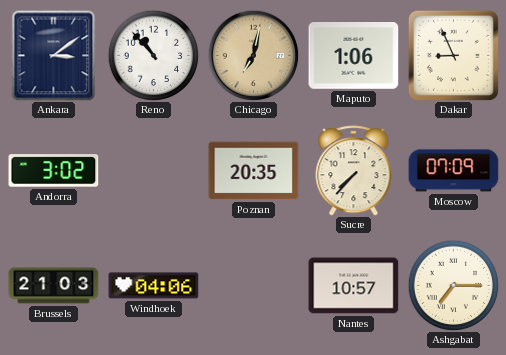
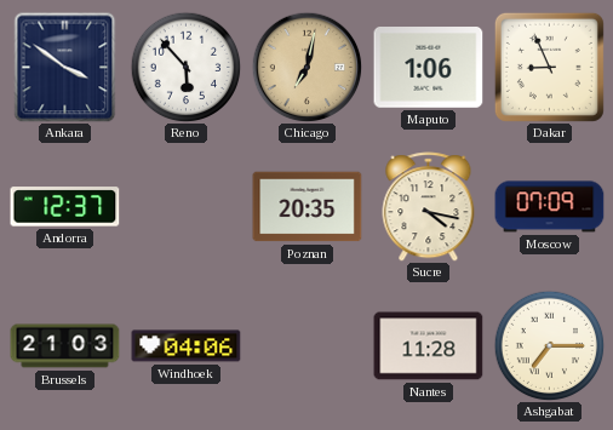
Ankara: 3:09 -> 3:51 (65, 68)
Reno: 10:53 -> 5:53 (185, 67)
Andorra: 3:02 -> 12:37 (65, 207)
Sucre: 7:37 -> 4:17 (429, 207)
Nantes: 10:57 -> 11:28 (429, 346)
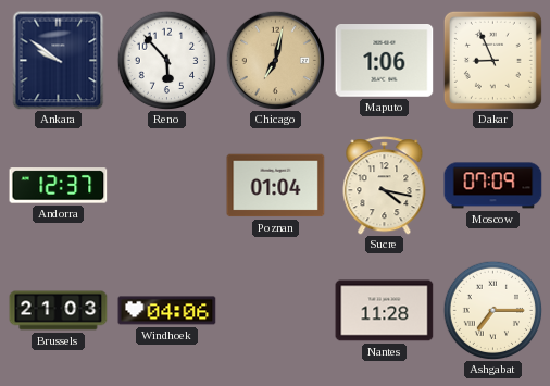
Ankara: 3:51 -> 9:51 (59, 61)
Poznan: 20:35 -> 01:04 (276, 186)
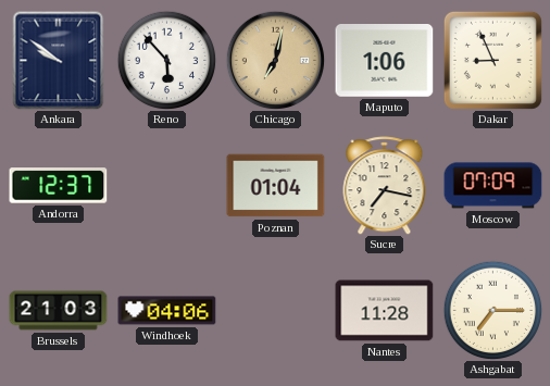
Sucre: 4:17 -> 7:17 (385, 186)
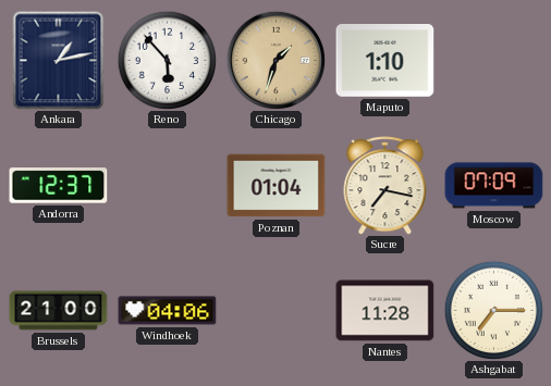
Ankara: 9:51 -> 1:13 (59, 61)
Chicago: 7:02 -> 1:33 (275, 60)
Maputo: 1:06 -> 1:10 (385, 61)
Dakar: 8:56 -> none (492, 60)
Brussels: 21:03 -> 21:00 (59, 311)
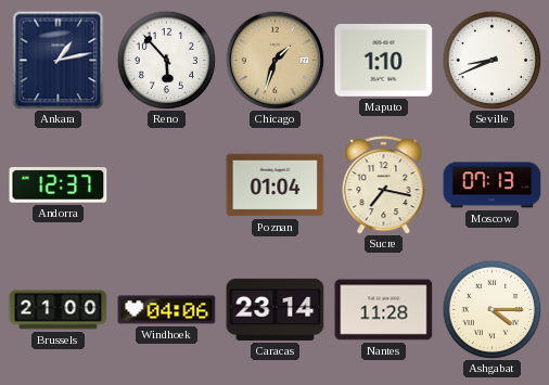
Seville: none -> 8:41 (491, 60)
Moscow: 07:09 -> 07:13 (493, 185)
Caracas: none -> 23:14 (276, 309)
Ashgabat: 7:15 -> 4:15 (491, 309)
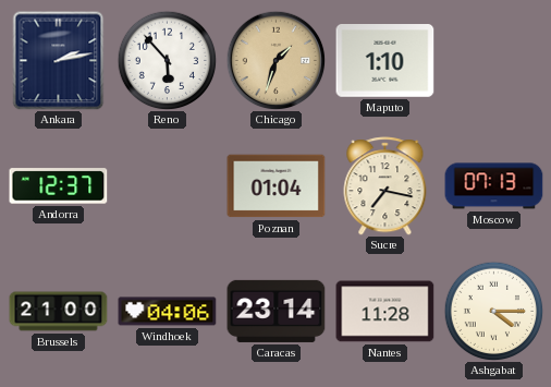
Ankara: 1:13 -> 2:13 (59, 61)
Seville: 8:41 -> none (491, 60)
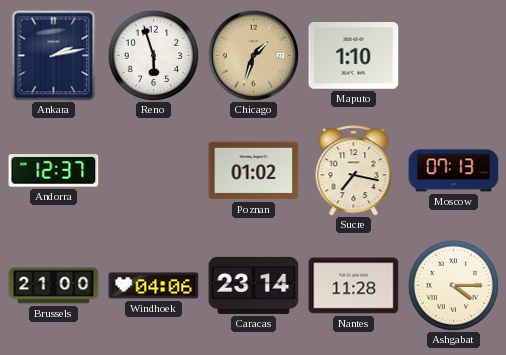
Reno: 5:53 -> 5:57 (153, 55)
Poznan: 01:04 -> 01:02 (254, 171)
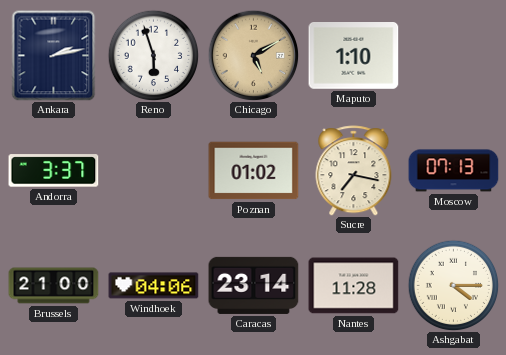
Chicago: 1:33 -> 5:10 (253, 55)
Andorra: 12:37 -> 3:37 (54, 171)
